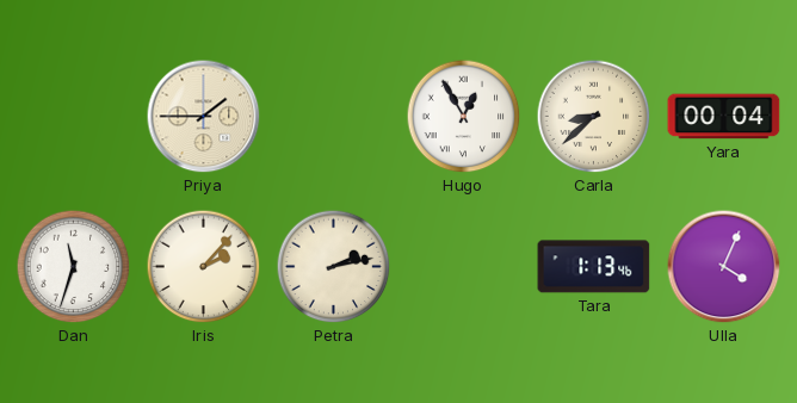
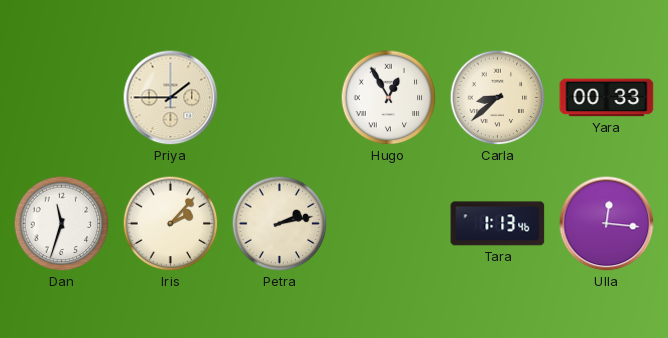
Yara: 00:04 -> 00:33 (607, 98)
Ulla: 4:04 -> 12:16 (607, 224)
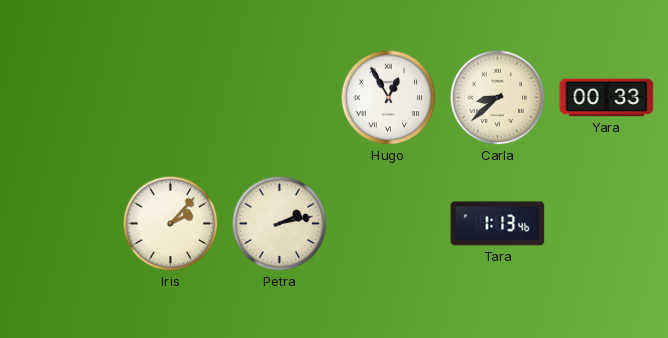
Priya: 1:45 -> none (171, 98)
Dan: 11:33 -> none (62, 224)
Ulla: 12:16 -> none (607, 224)
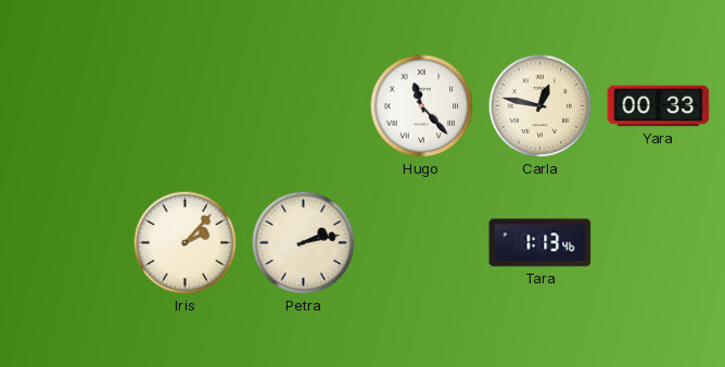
Hugo: 12:55 -> 11:23 (422, 106)
Carla: 8:38 -> 12:47 (540, 106)
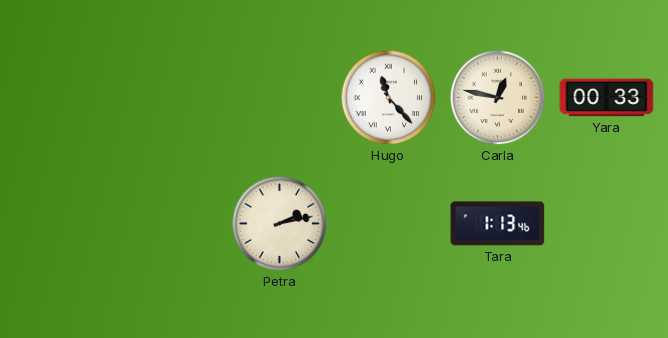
Iris: 2:07 -> none (186, 243)
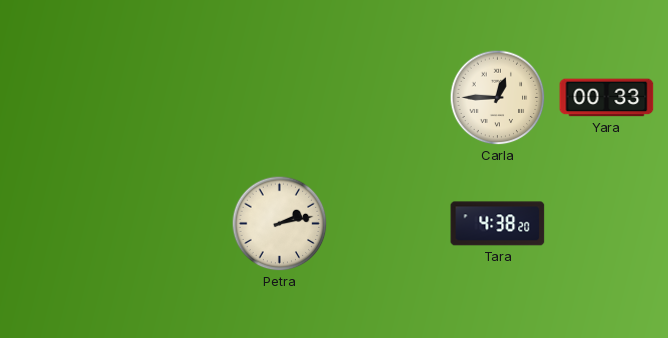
Hugo: 11:23 -> none (389, 98)
Carla: 12:47 -> 12:45 (498, 98)
Tara: 1:13 -> 4:38 (498, 224)
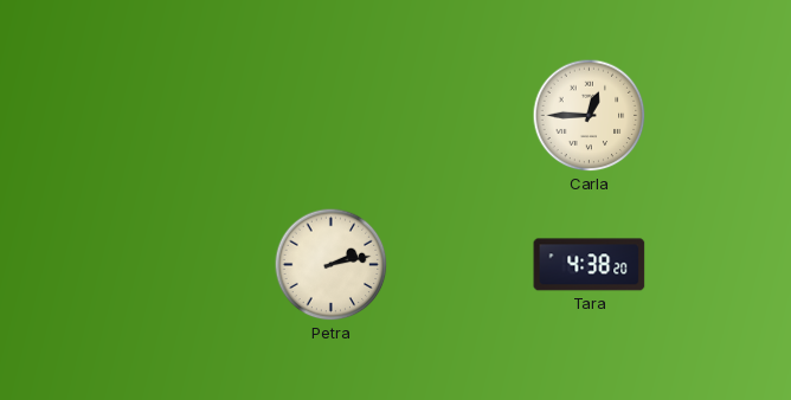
Yara: 00:33 -> none (607, 98)
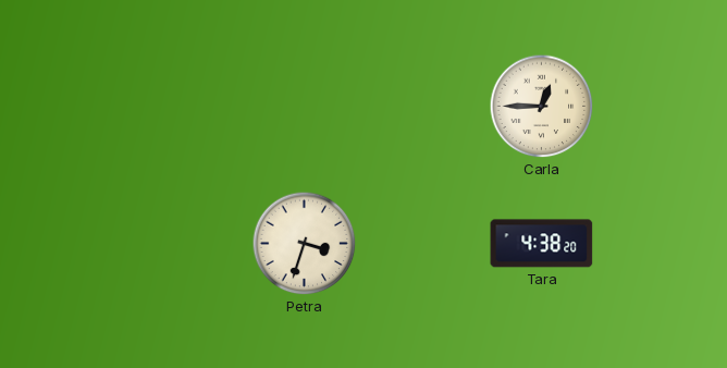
Petra: 2:13 -> 3:33 (305, 244)
